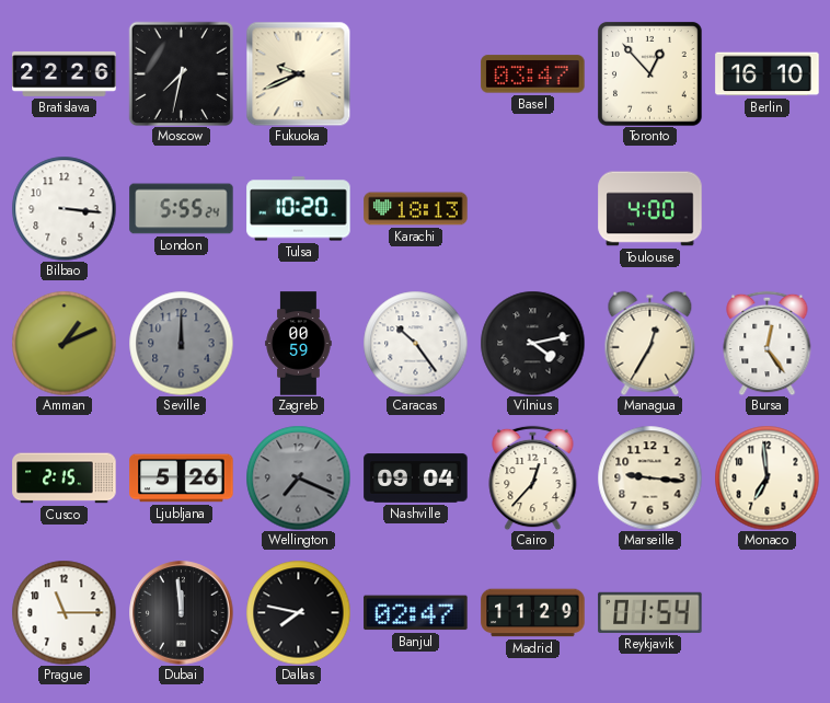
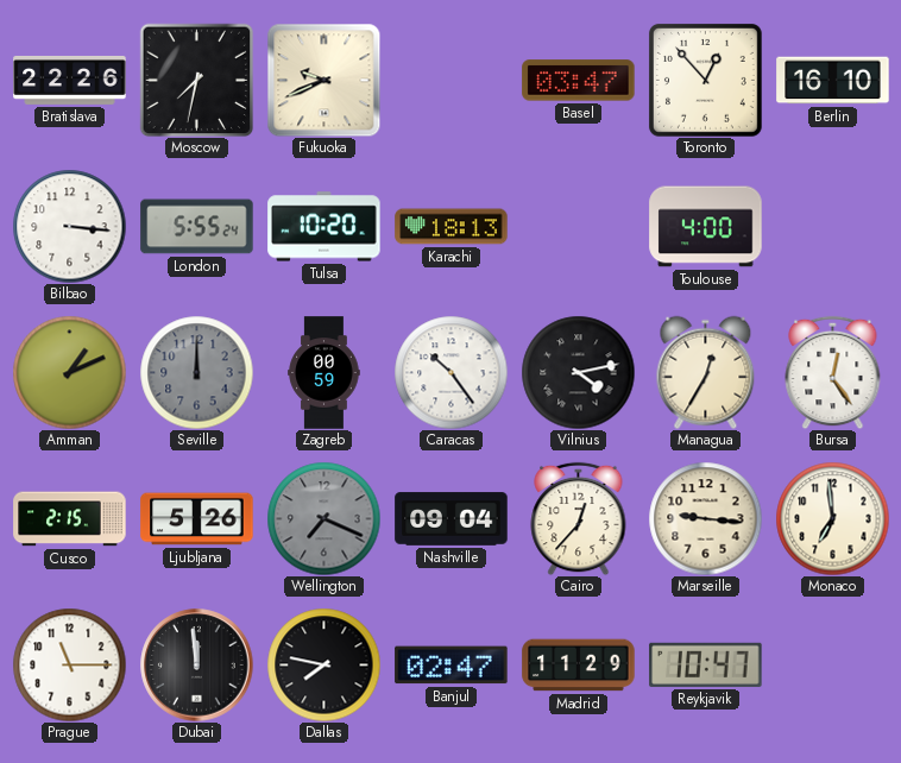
Reykjavik: 01:54 -> 10:47 (706, 664)
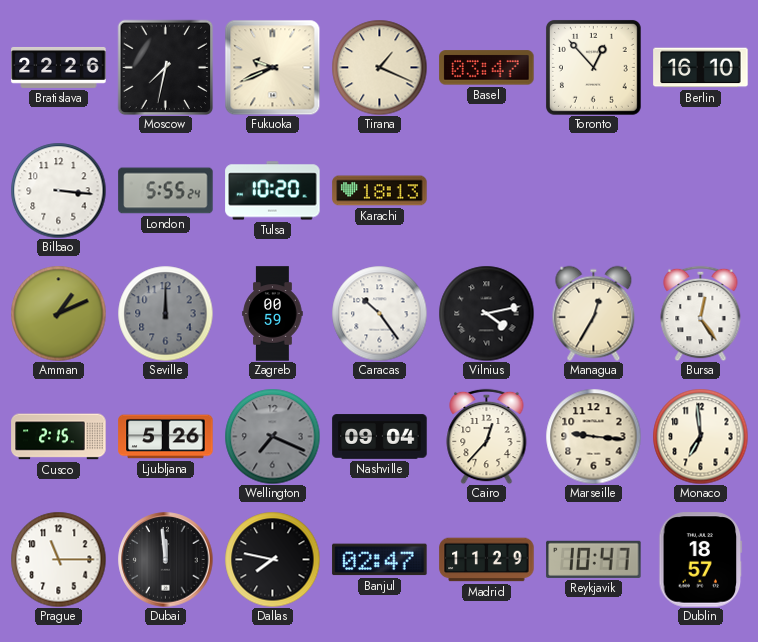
Tirana: none -> 1:19 (379, 67)
Toulouse: 4:00 -> none (706, 227)
Dublin: none -> 18:57 (701, 560)
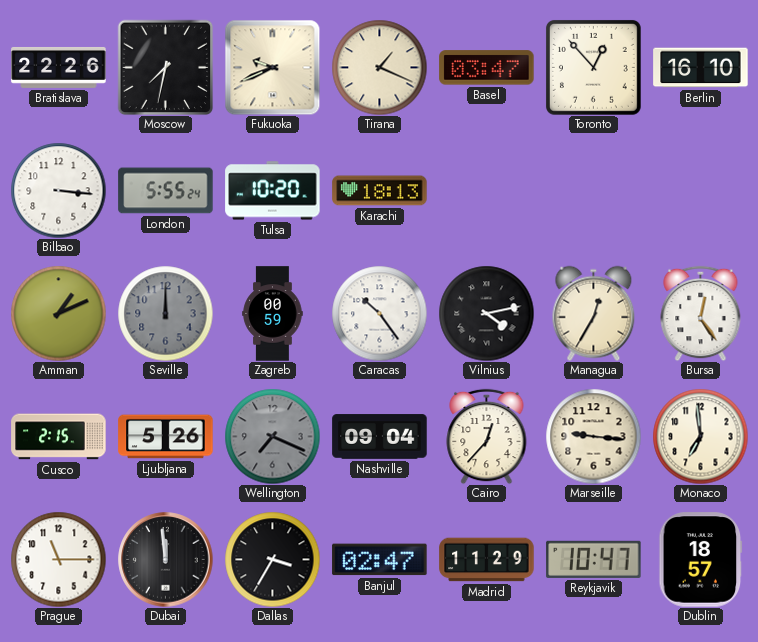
Dallas: 7:47 -> 3:35 (272, 559)
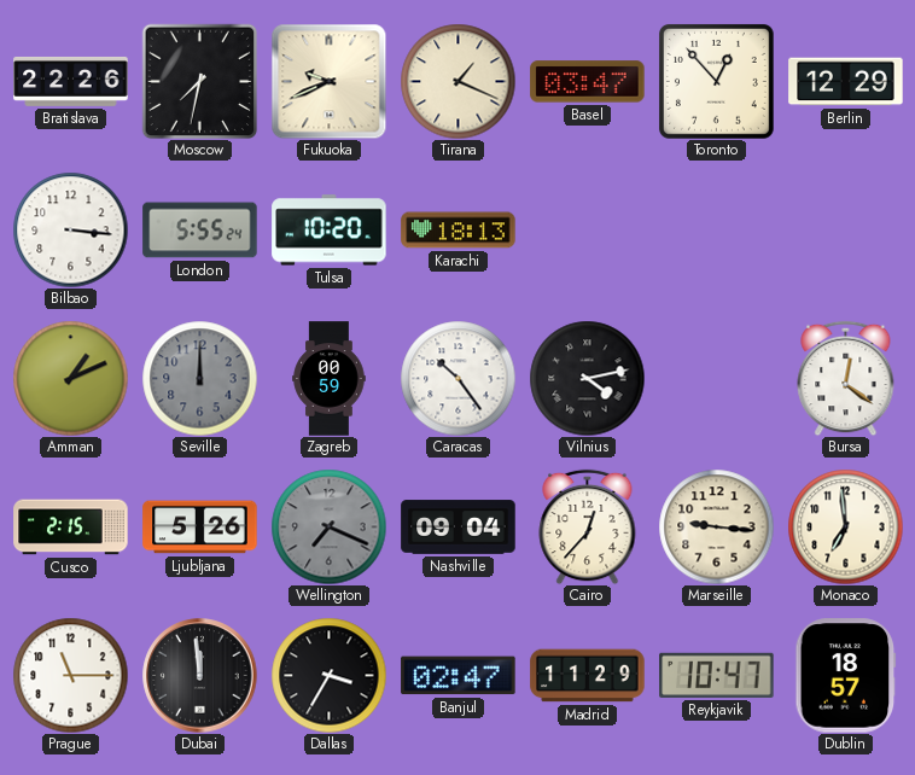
Berlin: 16:10 -> 12:29 (846, 82)
Managua: 12:35 -> none (594, 313)
Bursa: 12:24 -> 12:21 (846, 378)
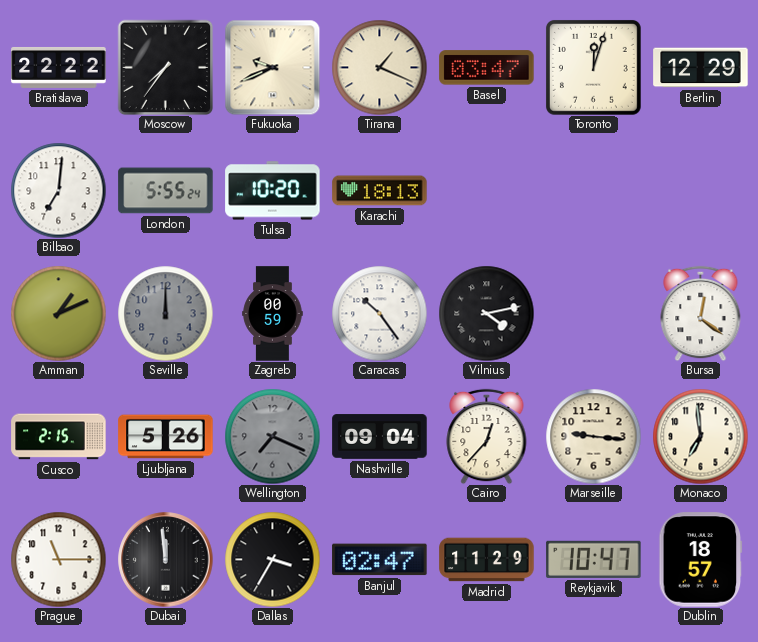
Bratislava: 22:26 -> 22:22 (59, 67)
Moscow: 7:32 -> 7:36 (165, 67)
Toronto: 12:53 -> 12:03 (593, 67)
Bilbao: 3:16 -> 7:01 (58, 190)
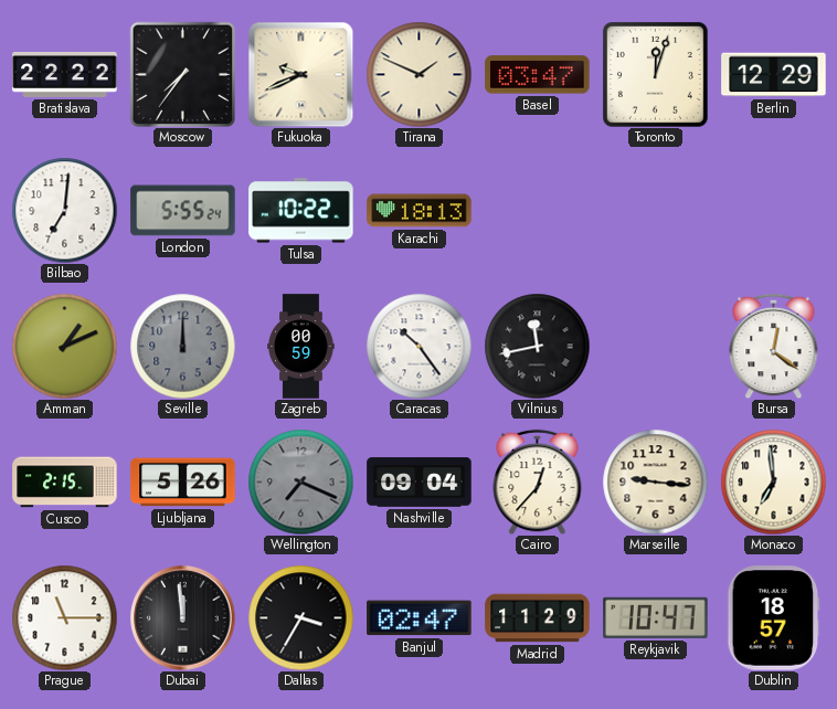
Tirana: 1:19 -> 1:49 (418, 74)
Tulsa: 10:20 -> 10:22 (301, 211)
Vilnius: 4:13 -> 11:43 (537, 346)
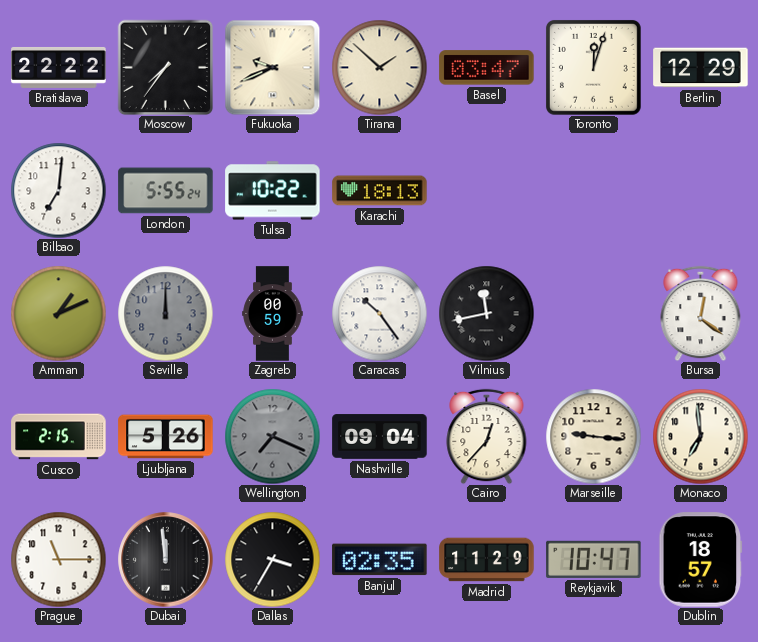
Tirana: 1:49 -> 1:52 (379, 67)
Banjul: 02:47 -> 02:35 (380, 560)
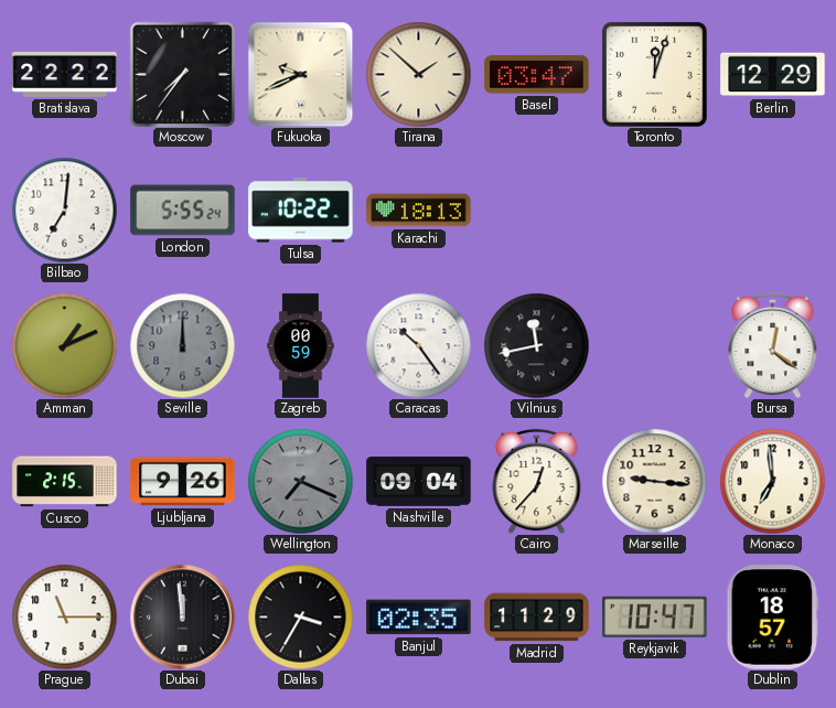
Ljubljana: 5:26 -> 9:26 (183, 482)
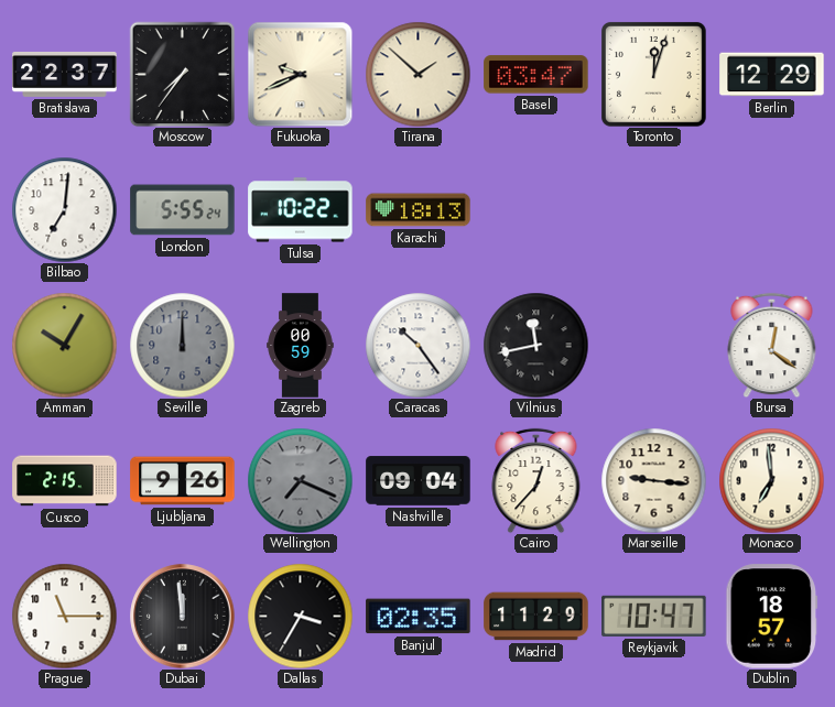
Bratislava: 22:22 -> 22:37 (65, 74)
Amman: 1:11 -> 10:05 (64, 345)
